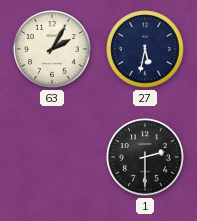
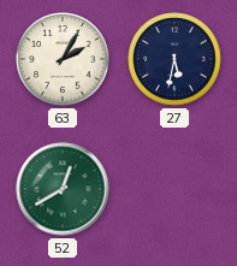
52: none -> 12:40 (63, 189)
1: 2:30 -> none (145, 157)
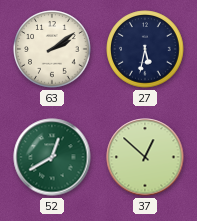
63: 2:05 -> 2:09 (52, 49)
37: none -> 12:52 (145, 157)
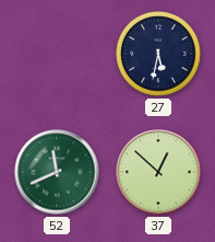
63: 2:09 -> none (52, 49)
52: 12:40 -> 11:41 (57, 172)
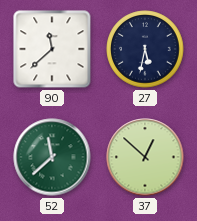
90: none -> 11:38 (52, 49)
52: 11:41 -> 11:38 (52, 157)
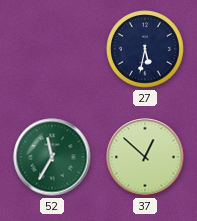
90: 11:38 -> none (52, 49)
52: 11:38 -> 11:35 (52, 157)
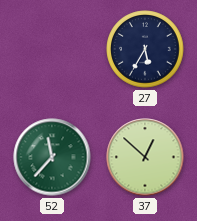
27: 5:32 -> 5:35 (145, 49)
52: 11:35 -> 11:37 (52, 157)
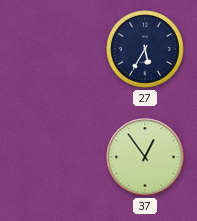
52: 11:37 -> none (52, 157)
37: 12:52 -> 12:54 (145, 157)
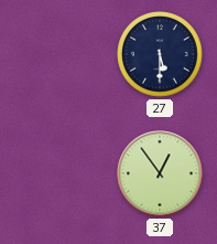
27: 5:35 -> 5:30 (160, 54)
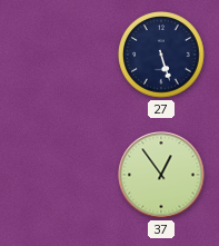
27: 5:30 -> 5:27 (161, 55)
